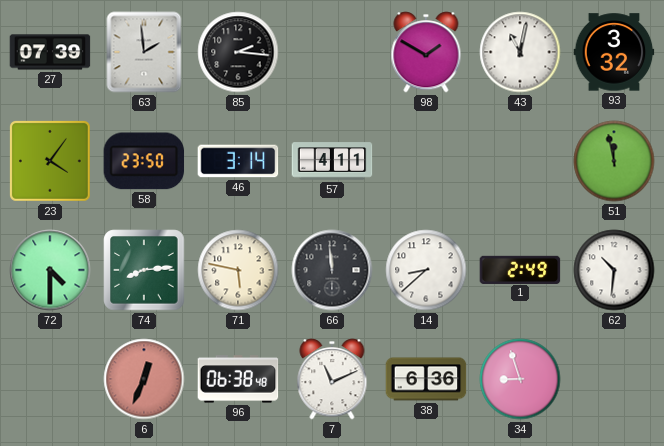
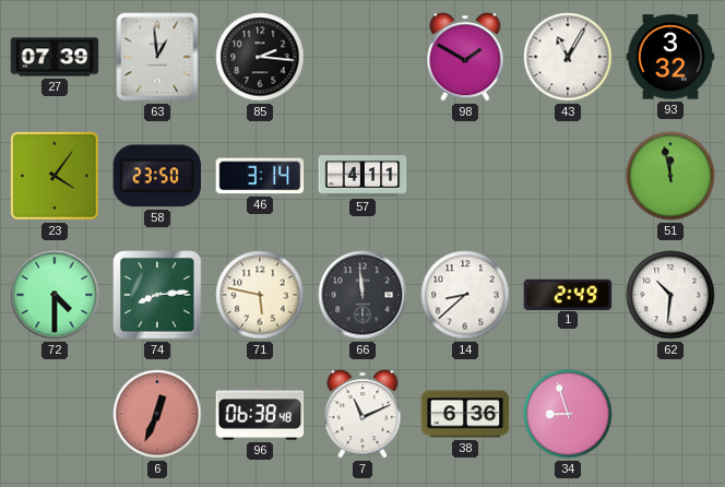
63: 1:59 -> 12:59 (157, 57)
43: 11:02 -> 11:05 (568, 57)
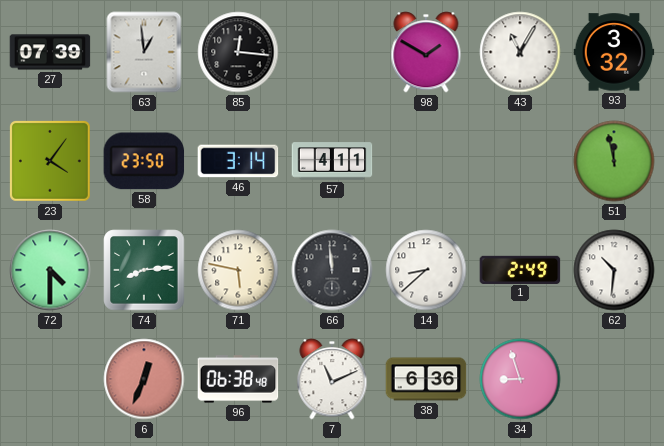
85: 2:16 -> 12:16 (238, 52)
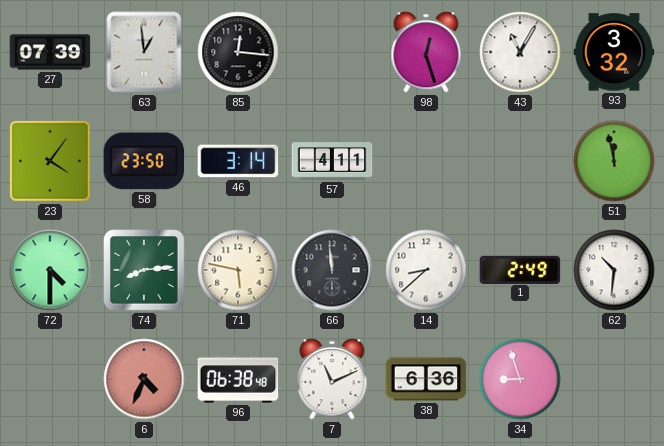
98: 1:50 -> 12:27 (426, 52)
6: 12:34 -> 4:34 (144, 379)
